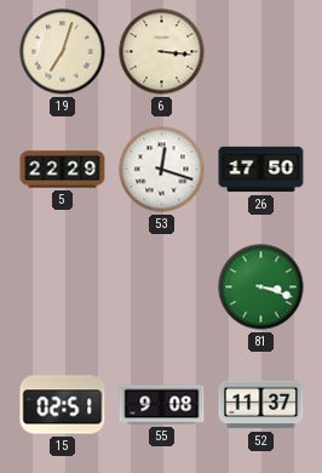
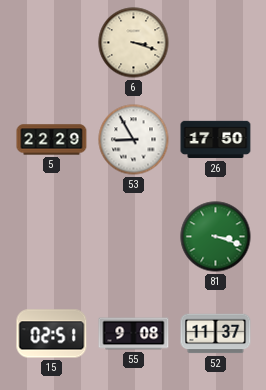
19: 7:03 -> none (63, 52)
6: 3:16 -> 3:18 (134, 43)
53: 12:18 -> 8:55 (134, 140)
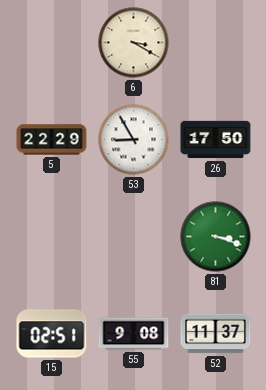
6: 3:18 -> 3:20 (134, 43)
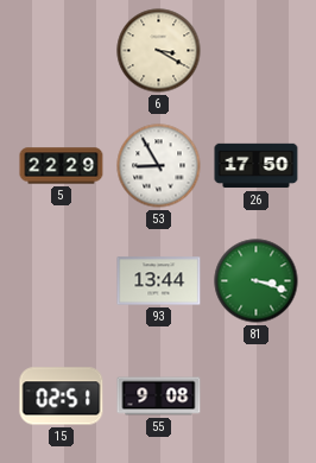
93: none -> 13:44 (159, 281)
52: 11:37 -> none (216, 334)
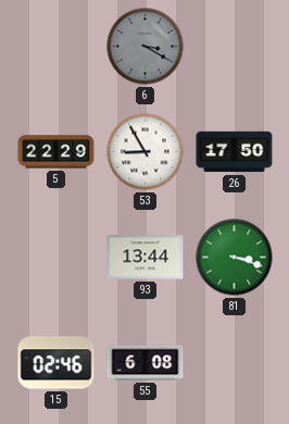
6 dial: cream -> grey (146, 47)
15: 02:51 -> 02:46 (56, 363)
55: 9:08 -> 6:08 (146, 363)
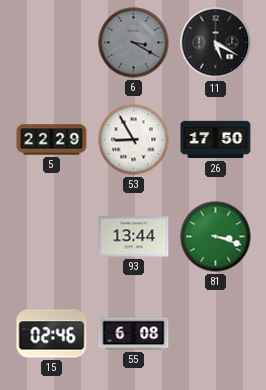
11: none -> 5:20 (216, 43)
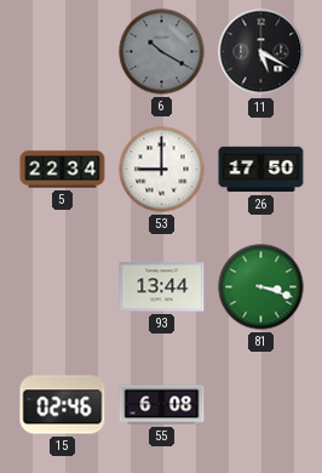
6: 3:20 -> 10:20 (162, 52)
5: 22:29 -> 22:34 (63, 170)
53: 8:55 -> 9:00 (162, 170)
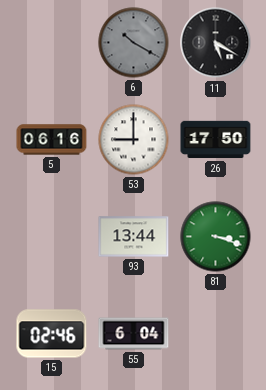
5: 22:34 -> 06:16 (52, 140)
55: 6:08 -> 6:04 (134, 334)
